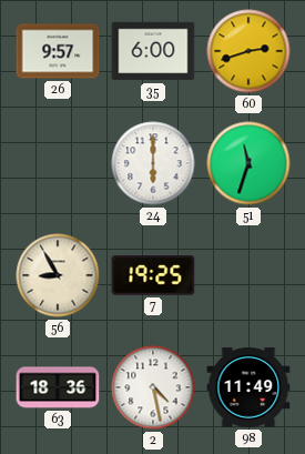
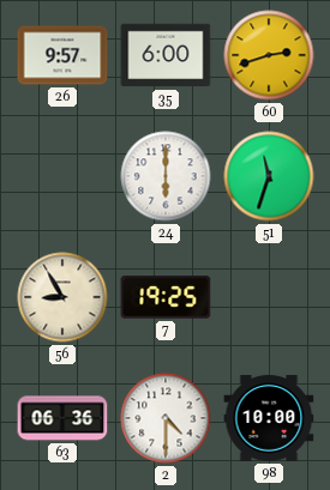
63: 18:36 -> 06:36 (62, 418)
2: 4:28 -> 4:30 (166, 418)
98: 11:49 -> 10:00 (269, 418)
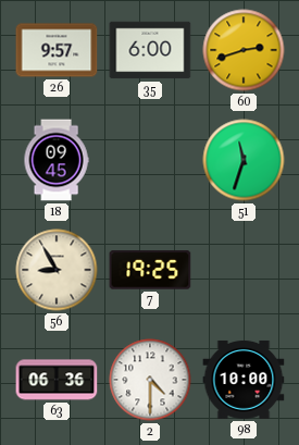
18: none -> 09:45 (57, 160)
24: 6:00 -> none (166, 176)
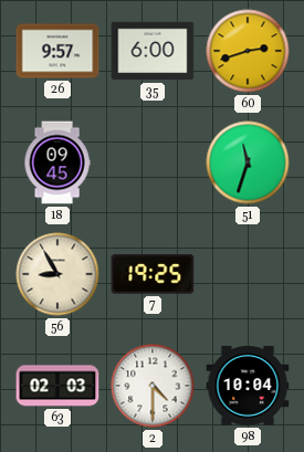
63: 06:36 -> 02:03 (57, 386)
98: 10:00 -> 10:04 (248, 386)
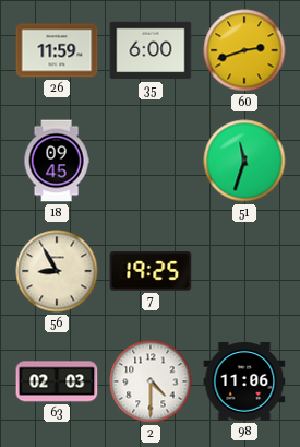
26: 9:57 -> 11:59 (57, 50)
98: 10:04 -> 11:06 (244, 381)
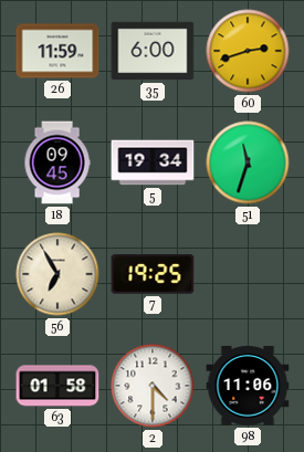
5: none -> 19:34 (153, 162)
56: 8:55 -> 6:55 (57, 274)
63: 02:03 -> 01:58 (57, 386)
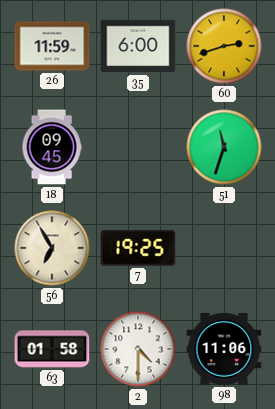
5: 19:34 -> none (153, 162)
